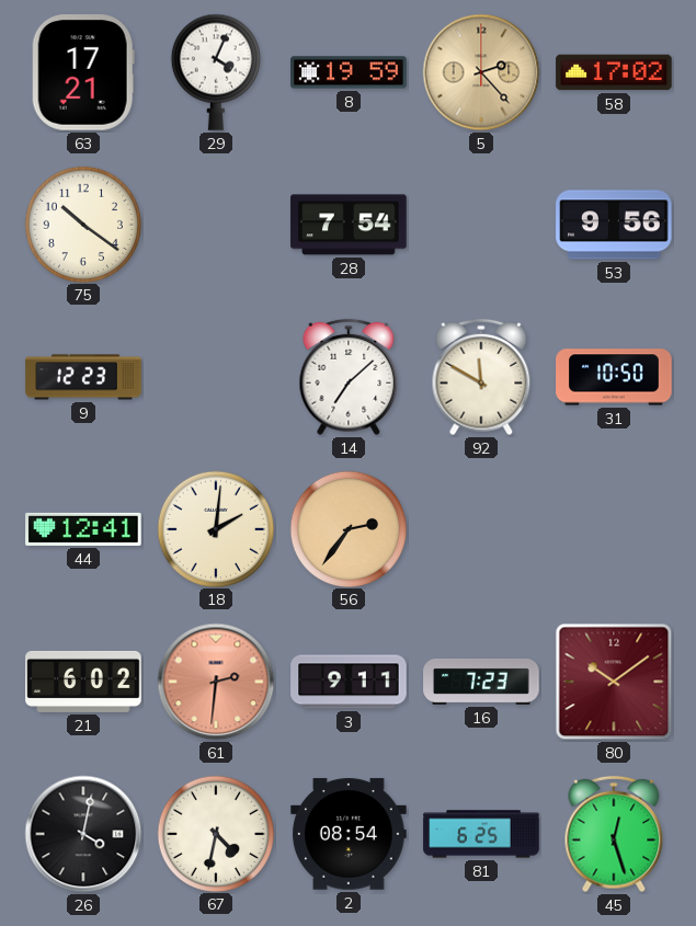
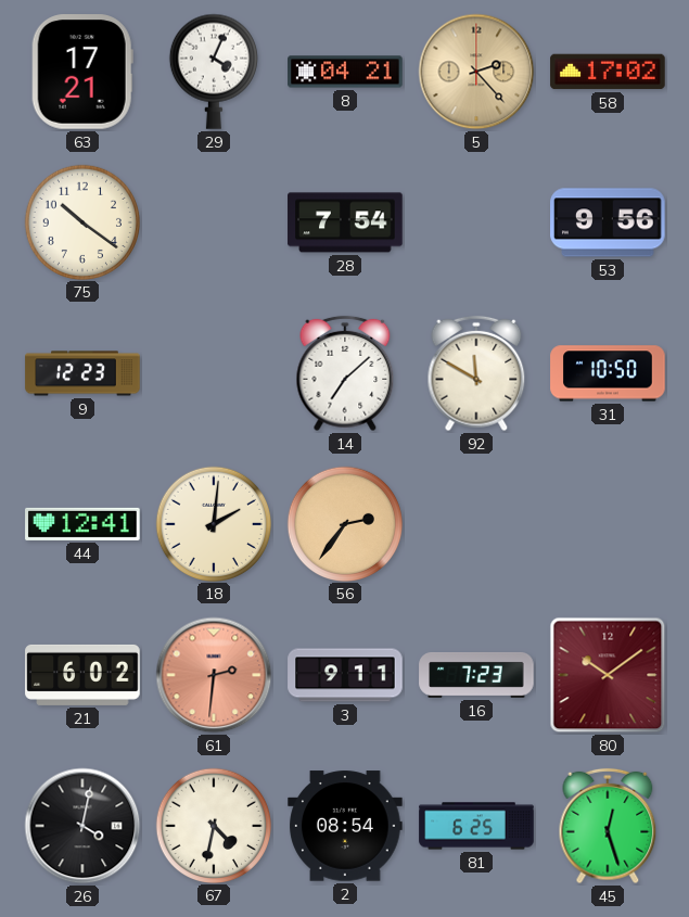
8: 19:59 -> 04:21 (345, 72)
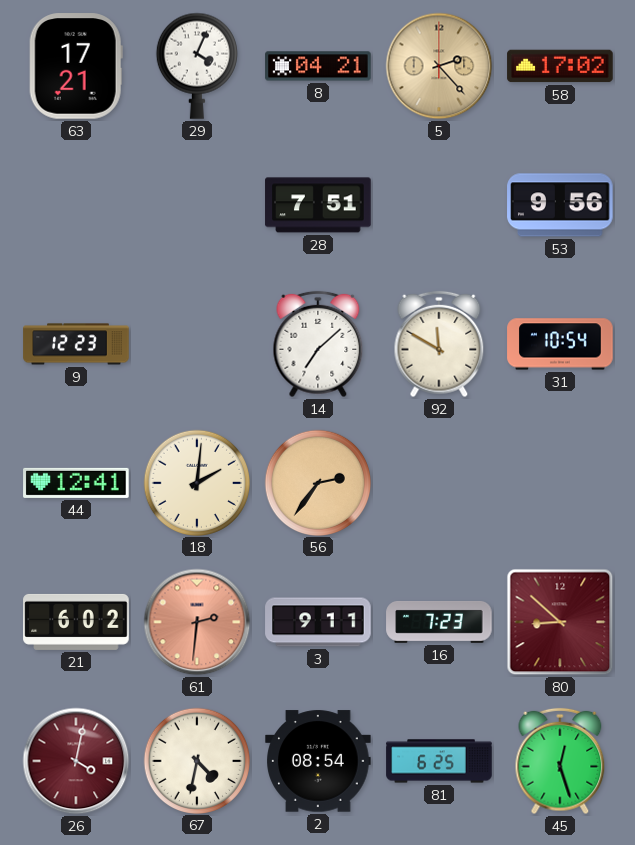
75: 10:21 -> none (81, 221)
28: 7:54 -> 7:51 (318, 205)
31: 10:50 -> 10:54 (560, 344)
80: 10:09 -> 8:52 (560, 622)
26 dial: black -> burgundy (76, 761)
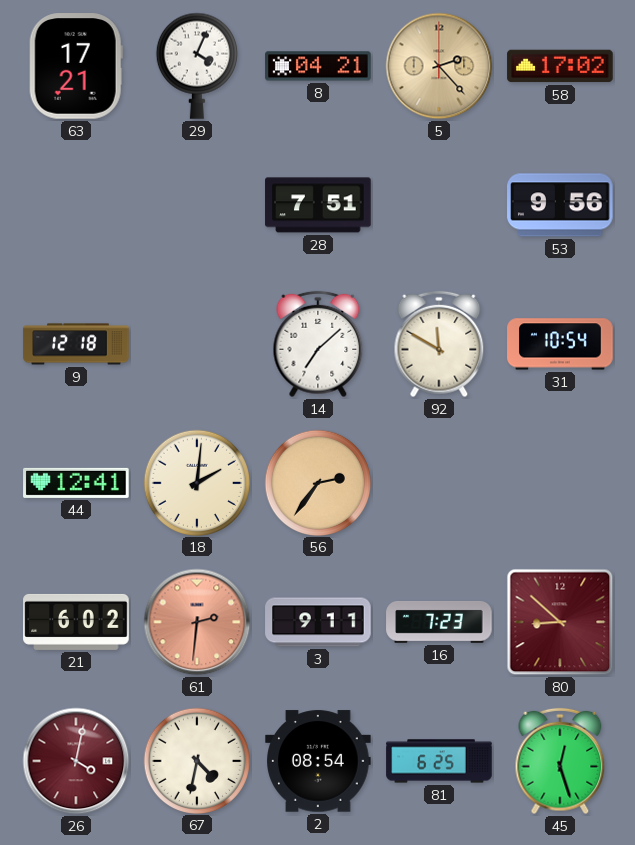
9: 12:23 -> 12:18 (76, 344)
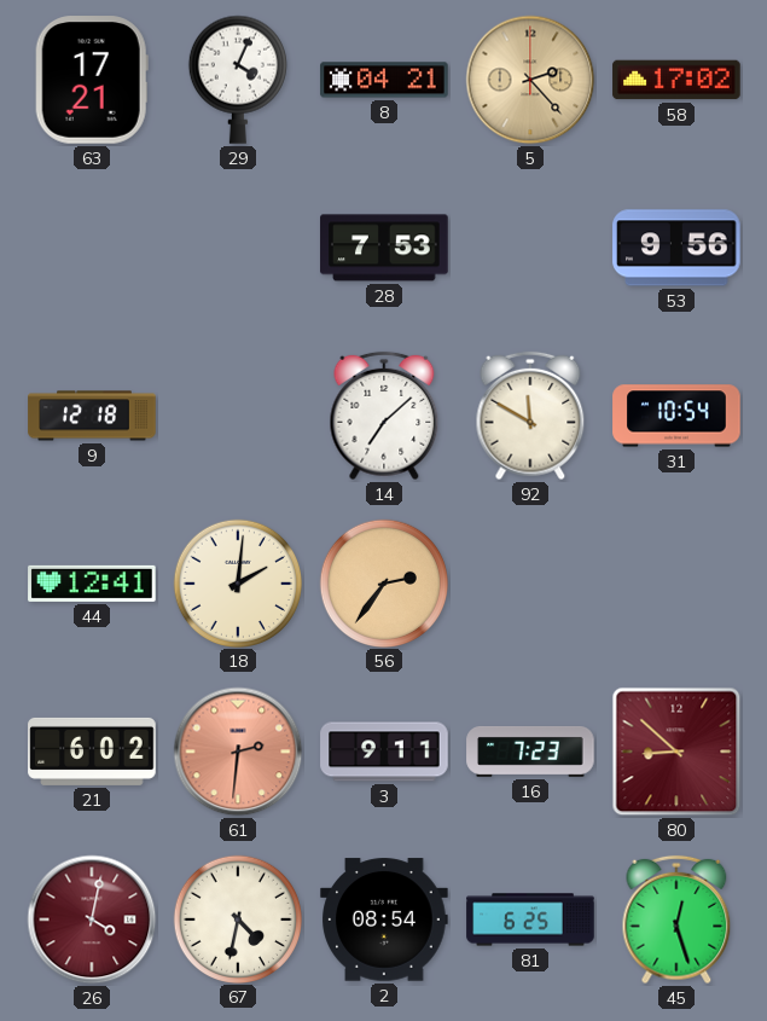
28: 7:51 -> 7:53 (384, 248)
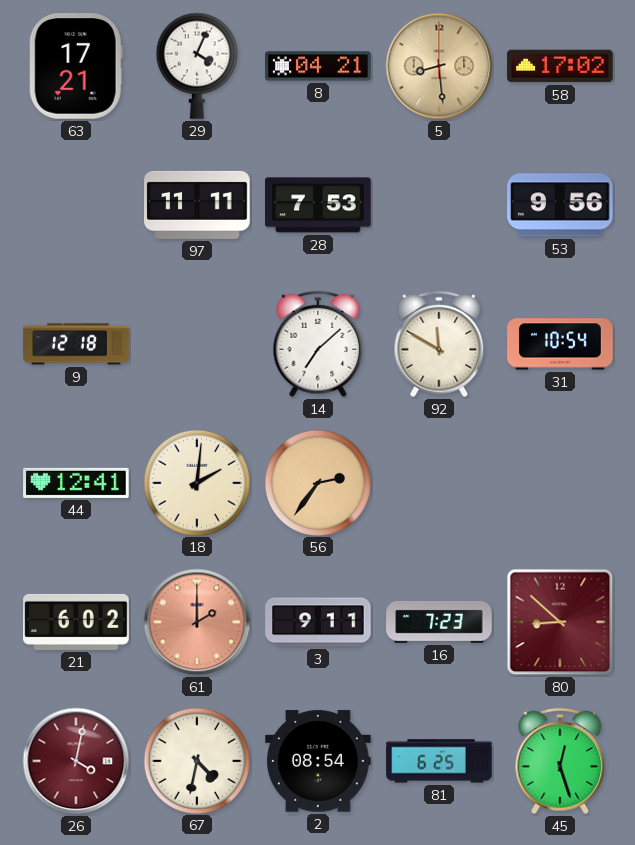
5: 2:23 -> 8:29 (439, 66)
97: none -> 11:11 (197, 205)
61: 2:31 -> 2:00 (197, 622)
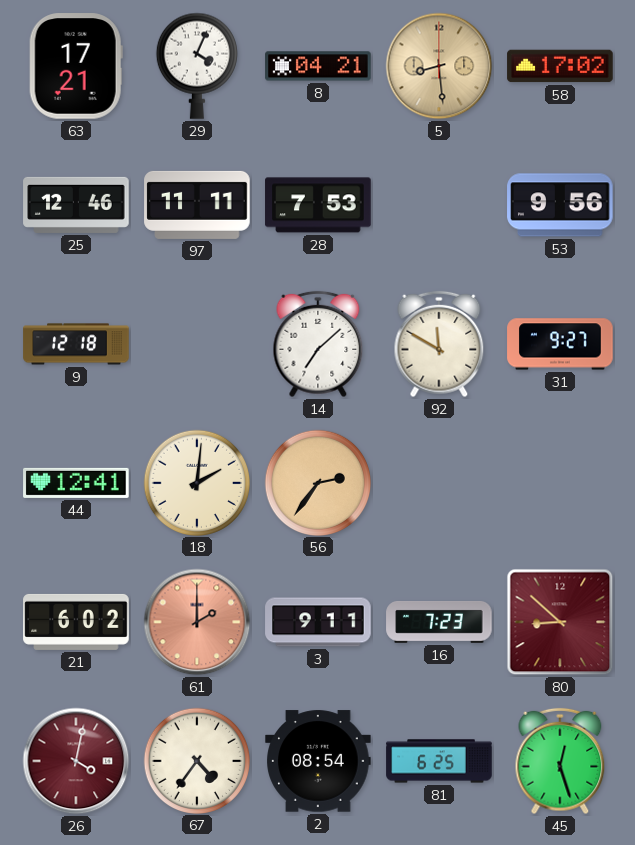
25: none -> 12:46 (76, 205)
31: 10:54 -> 9:27 (560, 344)
67: 4:32 -> 4:36 (196, 760)
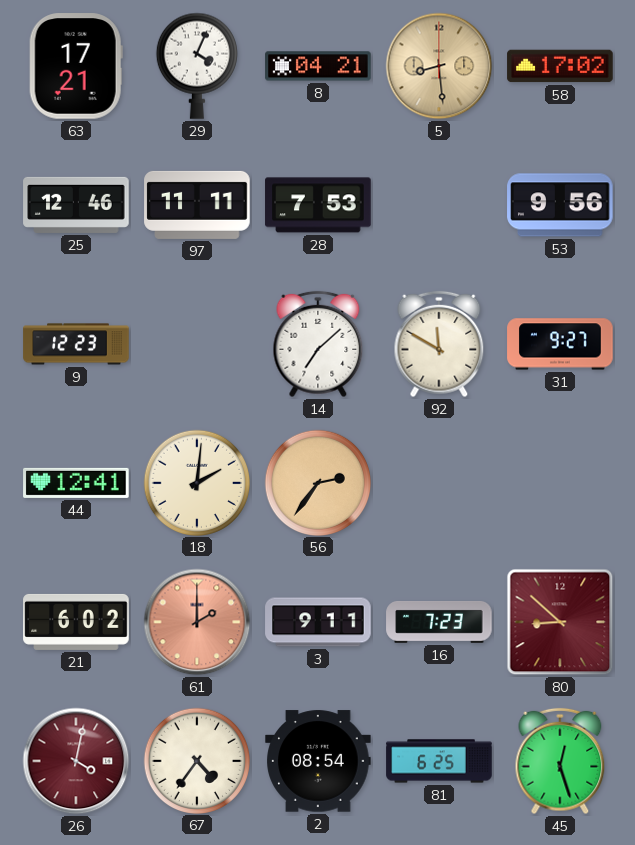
9: 12:18 -> 12:23 (76, 344)
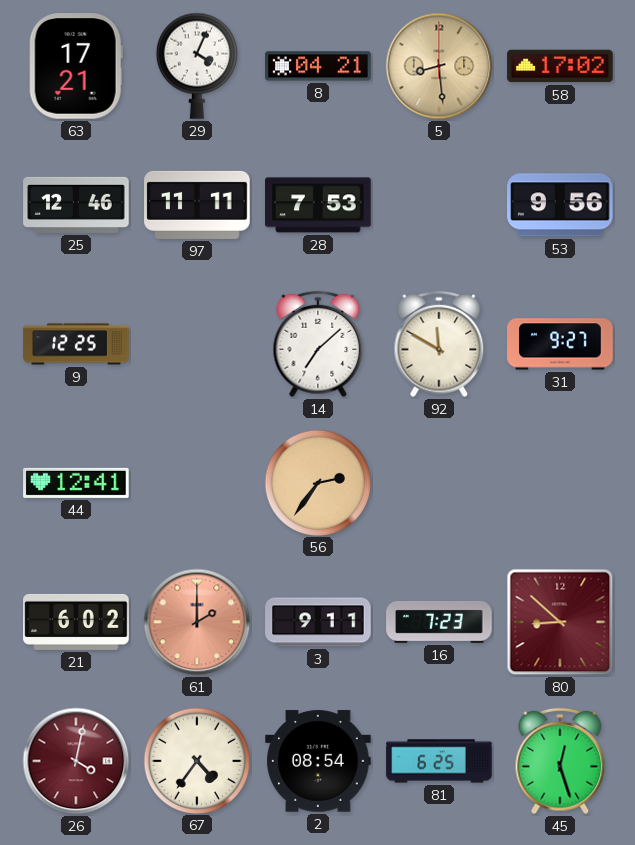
9: 12:23 -> 12:25 (76, 344)
18: 2:01 -> none (196, 482)
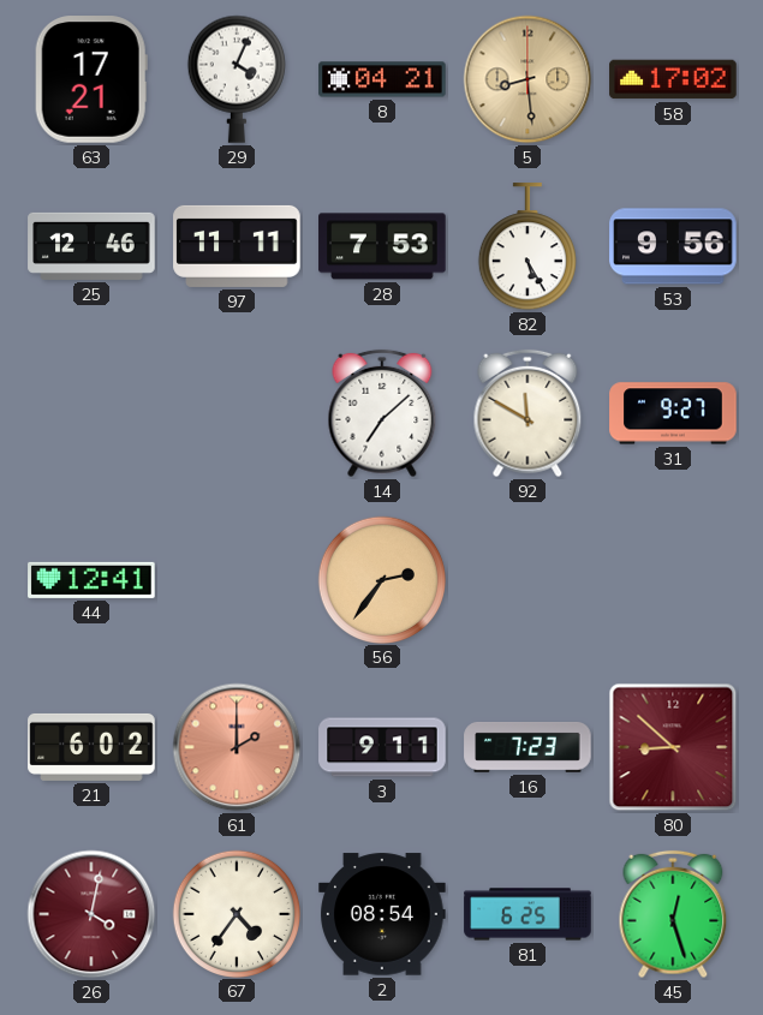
82: none -> 5:25 (527, 247)
9: 12:25 -> none (76, 344)
